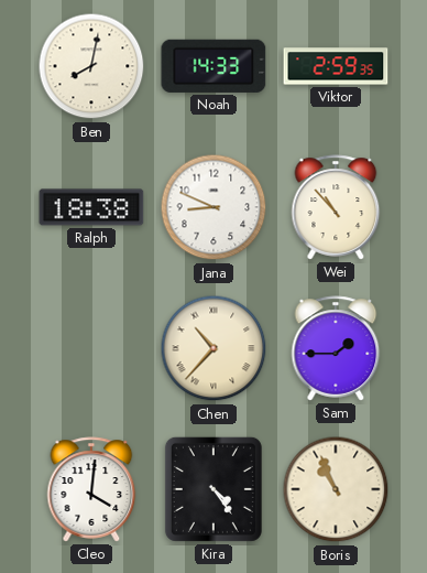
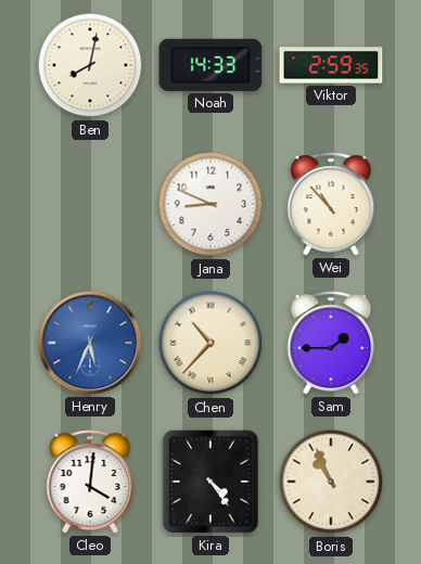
Ralph: 18:38 -> none (91, 207)
Henry: none -> 5:34 (90, 343)
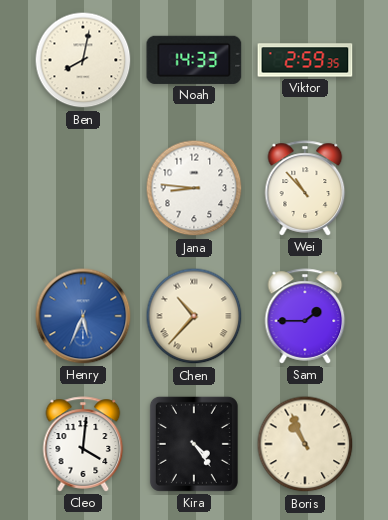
Jana: 8:49 -> 8:46 (194, 188)
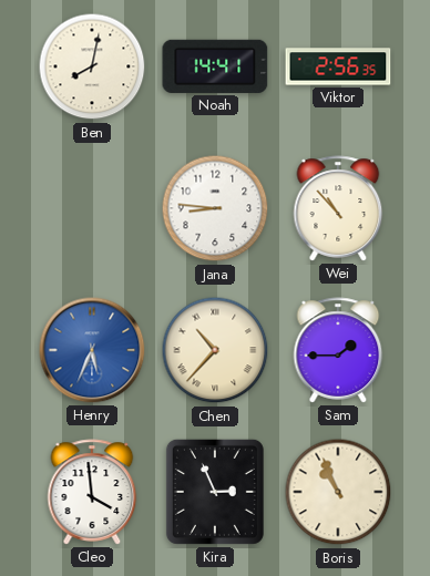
Noah: 14:33 -> 14:41 (215, 66)
Viktor: 2:59 -> 2:56 (338, 66)
Cleo: 4:01 -> 3:59 (92, 492)
Kira: 4:24 -> 2:56 (215, 492)
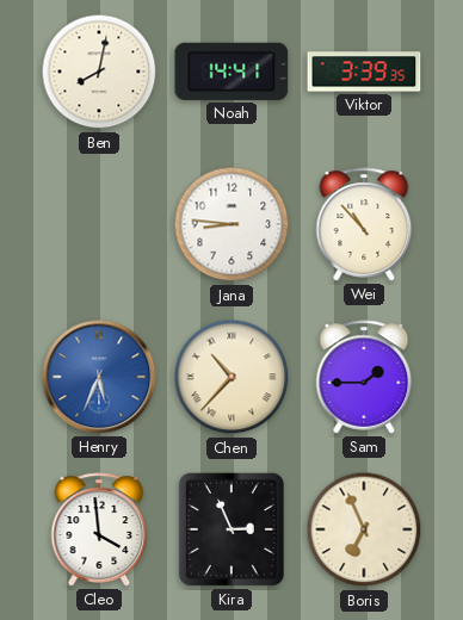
Viktor: 2:56 -> 3:39 (364, 72)
Boris: 10:56 -> 6:56 (364, 529)
